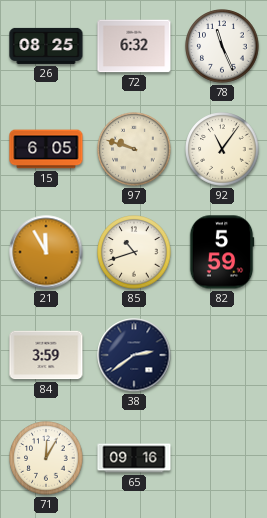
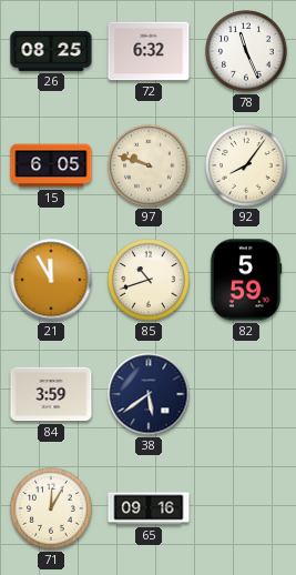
92: 11:06 -> 8:06 (246, 165)
38: 2:39 -> 5:39 (149, 394)
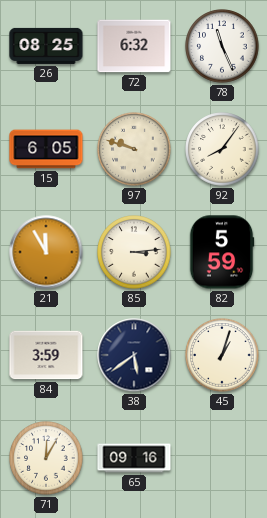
85: 10:42 -> 3:14 (134, 252)
45: none -> 1:03 (222, 355)
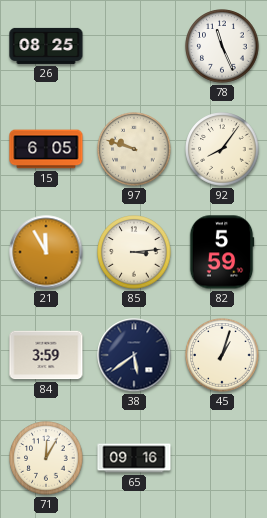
72: 6:32 -> none (134, 46)
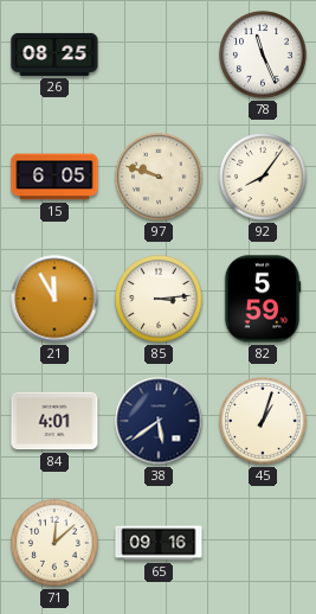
84: 3:59 -> 4:01 (54, 421)
71: 12:05 -> 12:08 (54, 543)
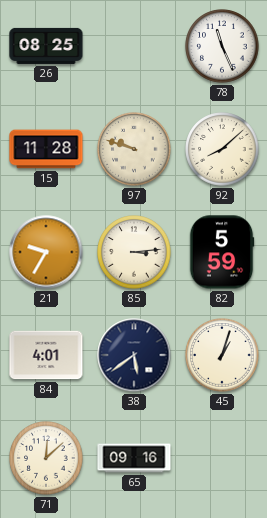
15: 6:05 -> 11:28 (46, 149)
92: 8:06 -> 8:08 (222, 149)
21: 11:55 -> 9:35 (46, 252)
